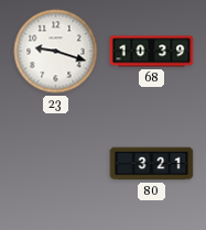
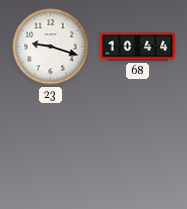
68: 10:39 -> 10:44 (138, 47)
80: 3:21 -> none (152, 164)
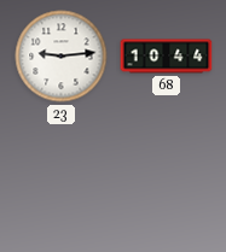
23: 9:18 -> 9:14 (62, 57)
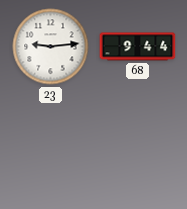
68: 10:44 -> 9:44 (138, 47)
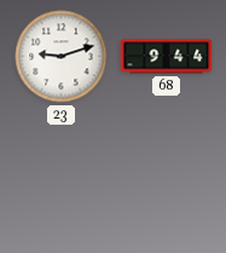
23: 9:14 -> 9:12 (62, 57)
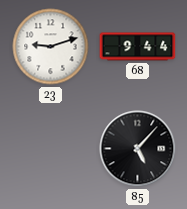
85: none -> 5:07 (138, 149)
